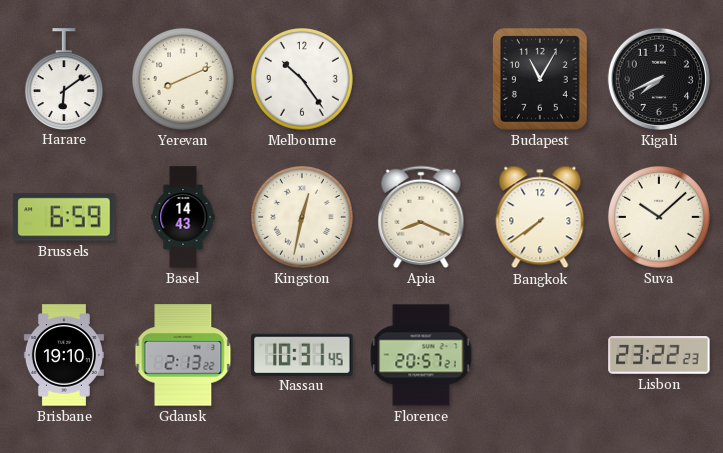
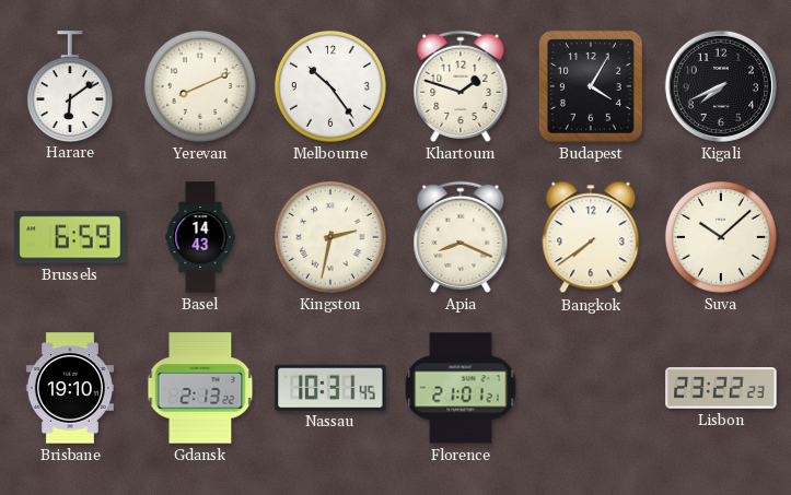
Khartoum: none -> 1:48 (461, 86)
Budapest: 11:05 -> 4:05 (591, 86)
Kingston: 12:32 -> 2:32 (330, 237)
Florence: 20:57 -> 21:01 (461, 388)
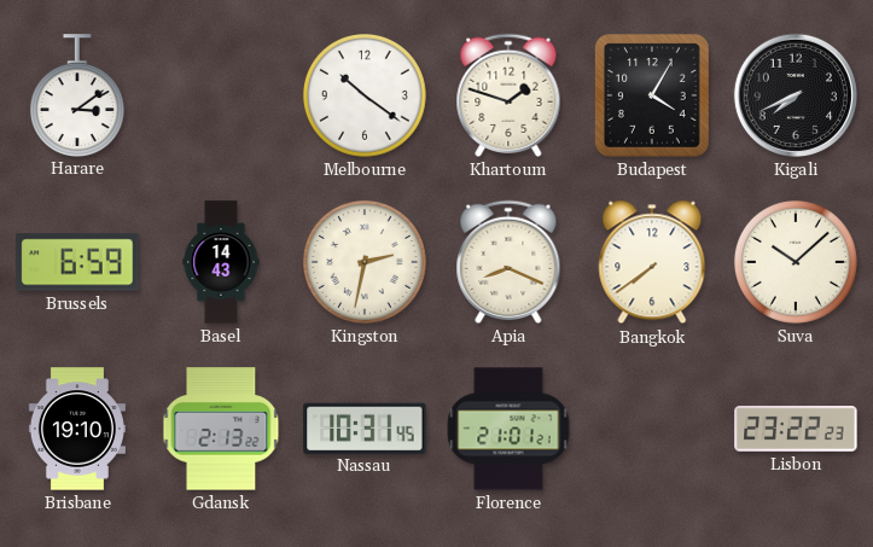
Harare: 6:09 -> 3:09 (77, 95)
Yerevan: 8:11 -> none (200, 86)
Melbourne: 10:24 -> 10:21 (365, 95)
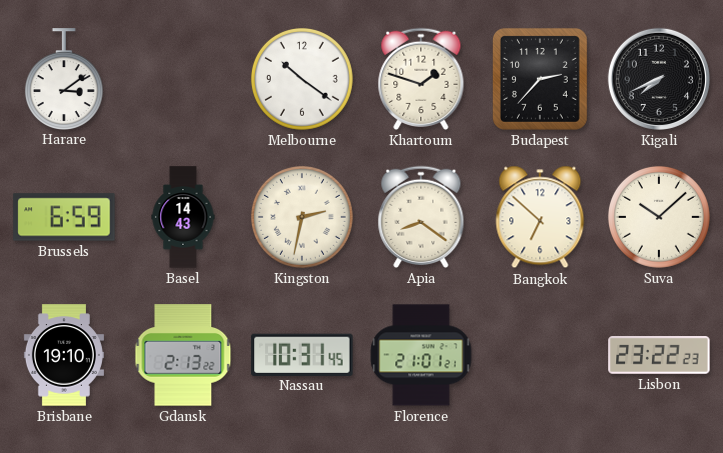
Budapest: 4:05 -> 2:37 (540, 79)
Apia: 8:19 -> 8:21 (421, 217)
Bangkok: 7:39 -> 6:52 (540, 217)
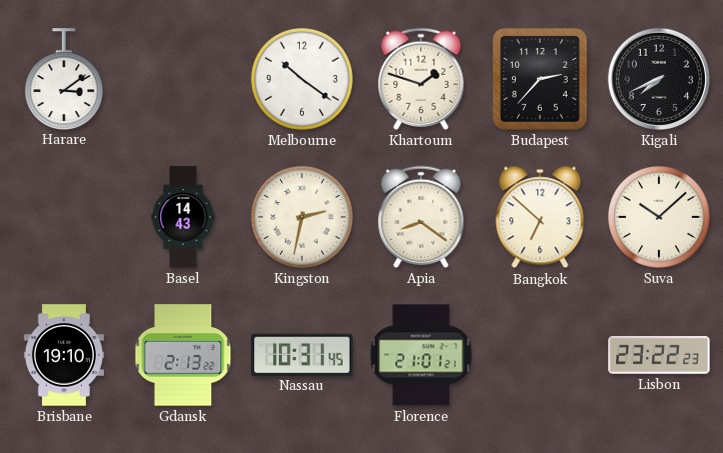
Brussels: 6:59 -> none (64, 217)
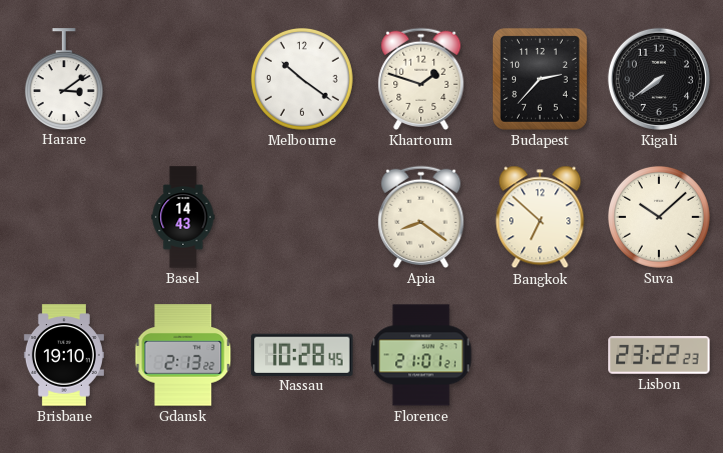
Kigali: 7:41 -> 7:39 (659, 79)
Kingston: 2:32 -> none (302, 217)
Nassau: 10:31 -> 10:28 (302, 354)
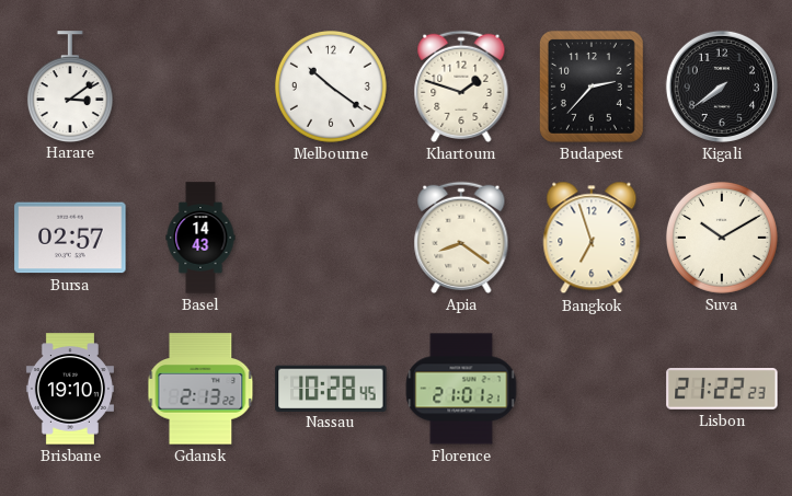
Bursa: none -> 02:57 (70, 238)
Bangkok: 6:52 -> 6:57 (592, 238)
Suva: 10:08 -> 10:10 (722, 238)
Lisbon: 23:22 -> 21:22 (722, 390)
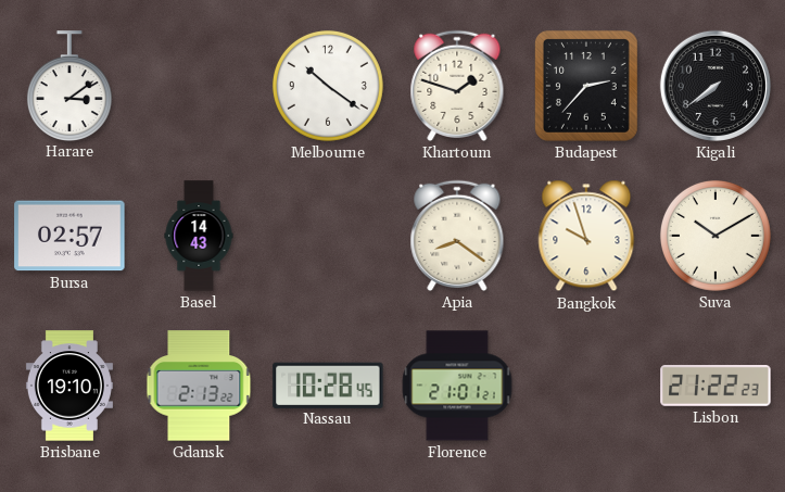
Bangkok: 6:57 -> 9:57 (586, 236)
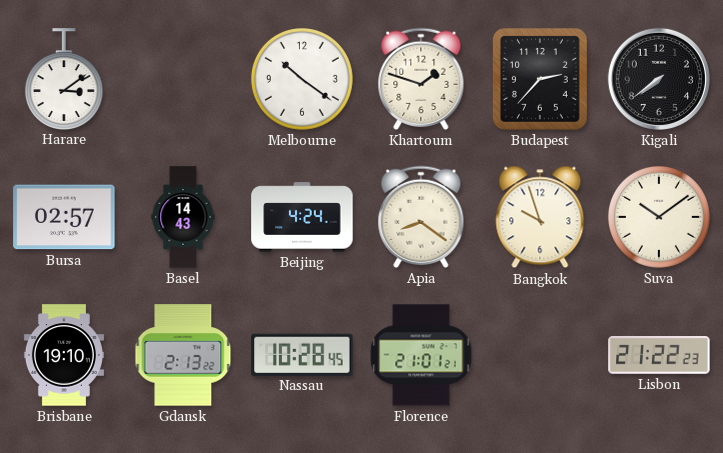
Beijing: none -> 4:24 (302, 217)
Suva: 10:10 -> 10:09 (659, 217)
